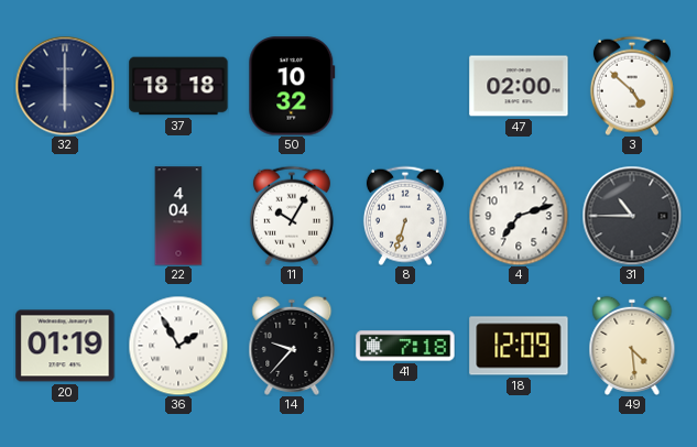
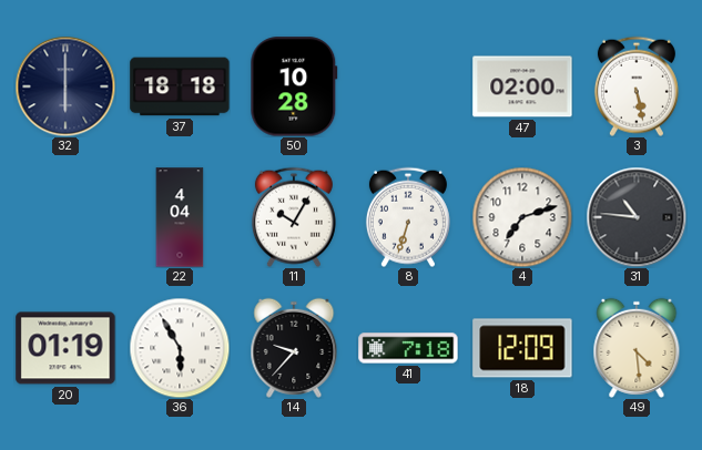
50: 10:32 -> 10:28 (294, 86)
3: 4:52 -> 5:28 (637, 86)
31: 10:45 -> 10:46 (637, 217)
36: 1:55 -> 5:55 (180, 348)
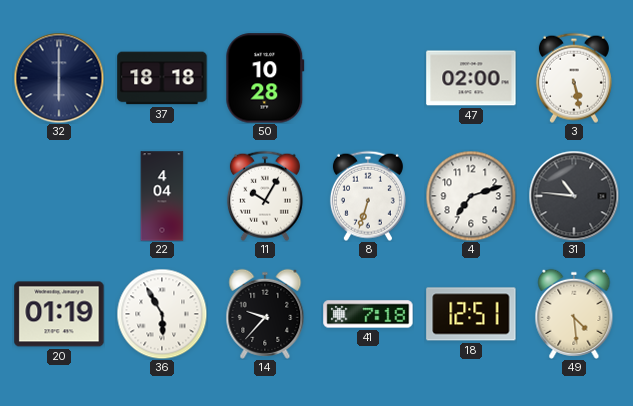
18: 12:09 -> 12:51 (471, 314)
